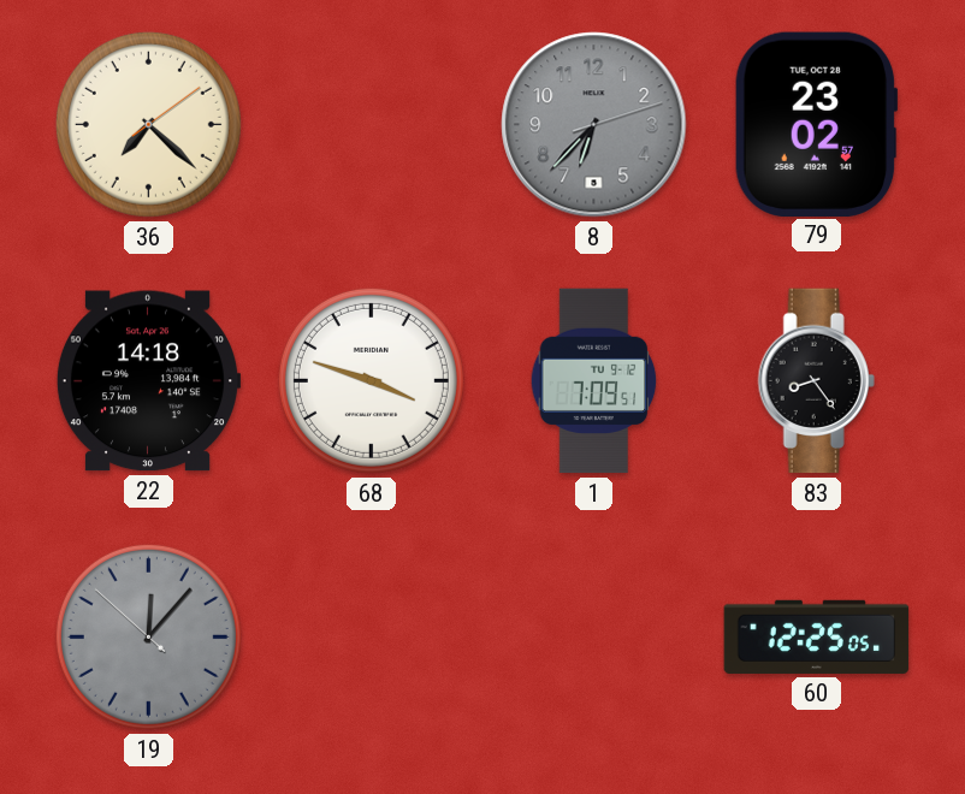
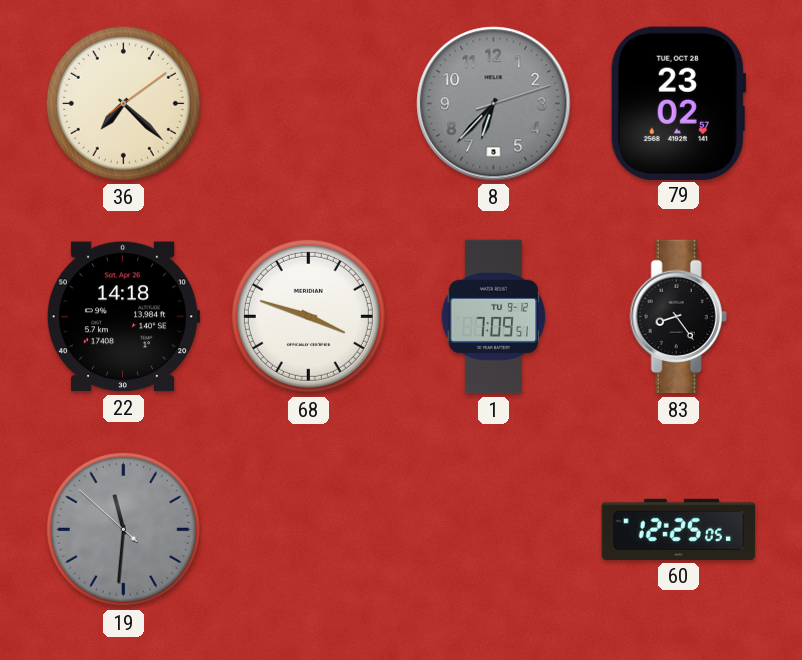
19: 12:06 -> 11:30 (123, 529)
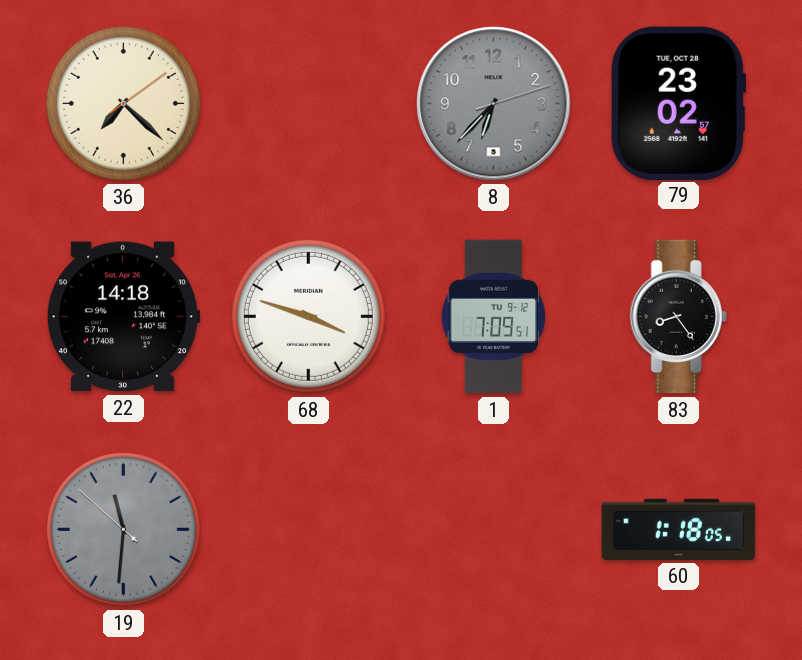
60: 12:25 -> 1:18 (679, 529)
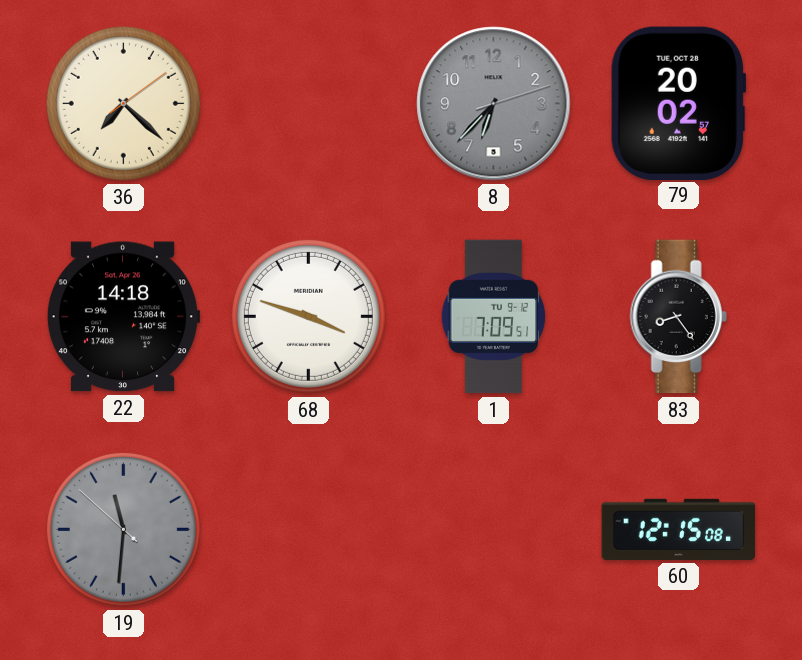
79: 23:02 -> 20:02 (678, 103)
60: 1:18 -> 12:15 (679, 529)
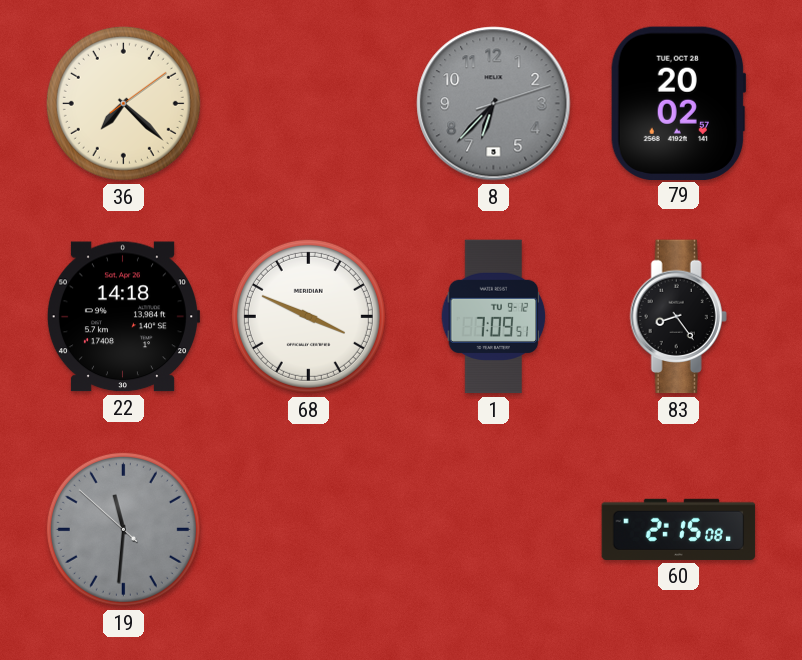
68: 3:48 -> 3:49 (308, 316)
60: 12:15 -> 2:15 (679, 529)
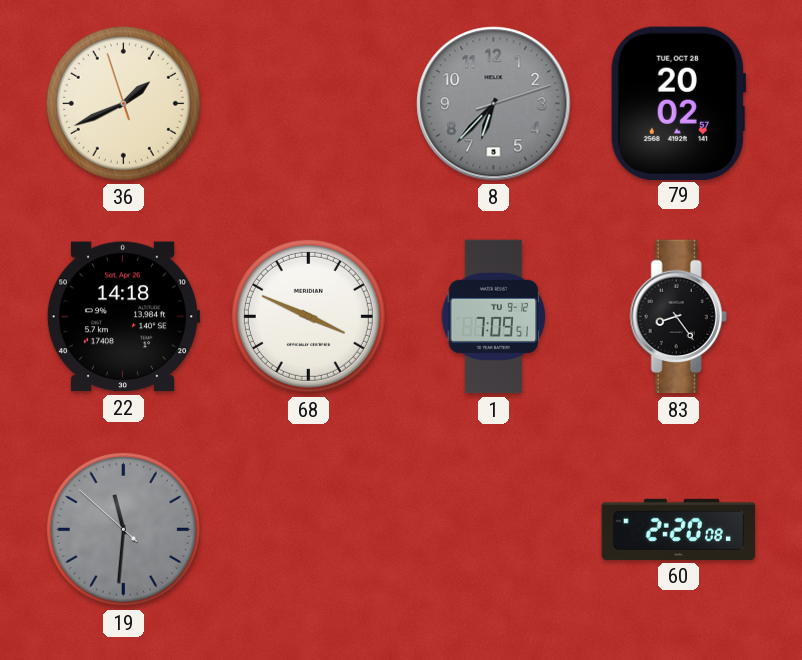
36: 7:22 -> 1:40 (123, 103)
60: 2:15 -> 2:20 (679, 529)
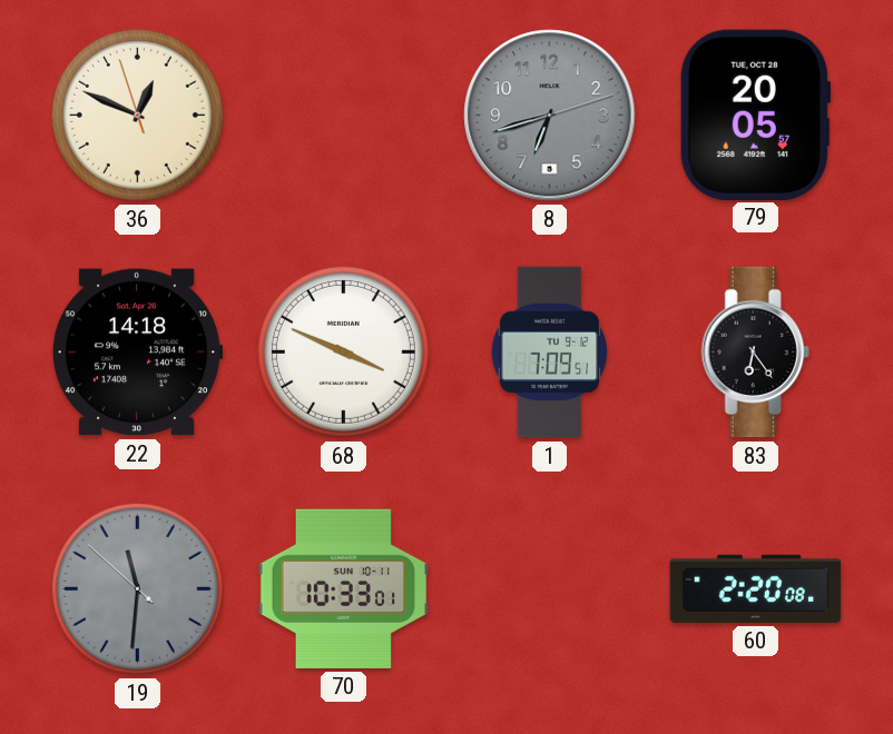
36: 1:40 -> 12:48 (137, 115)
8: 6:37 -> 6:42 (550, 116)
79: 20:02 -> 20:05 (755, 115)
83: 8:24 -> 6:24 (755, 353)
70: none -> 10:33 (344, 588)
